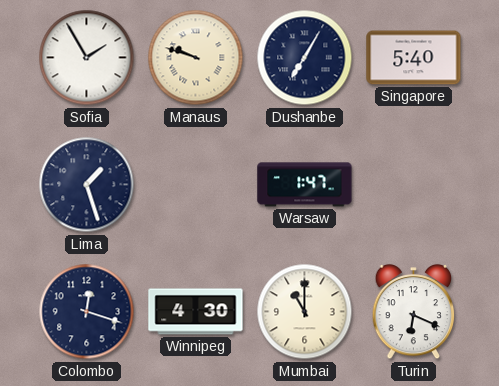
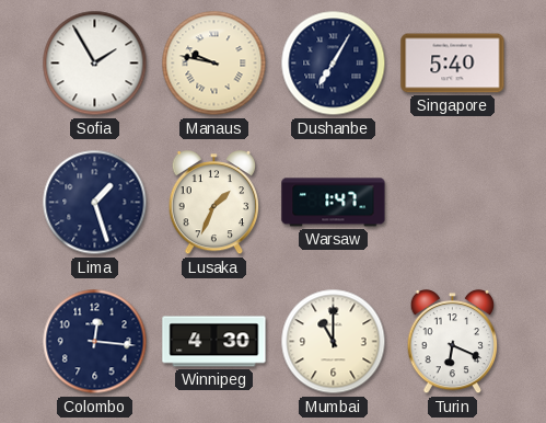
Manaus: 9:48 -> 9:47 (214, 64)
Lusaka: none -> 1:34 (214, 203)
Colombo: 12:18 -> 12:16 (95, 342)
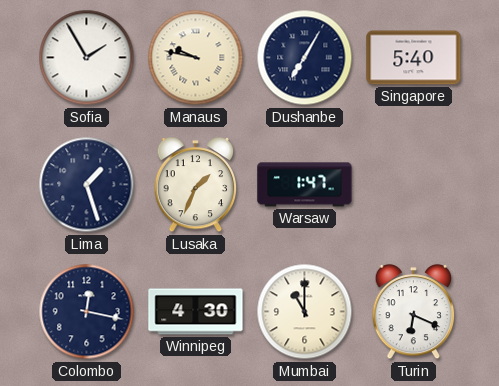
Colombo: 12:16 -> 12:17 (87, 312)
